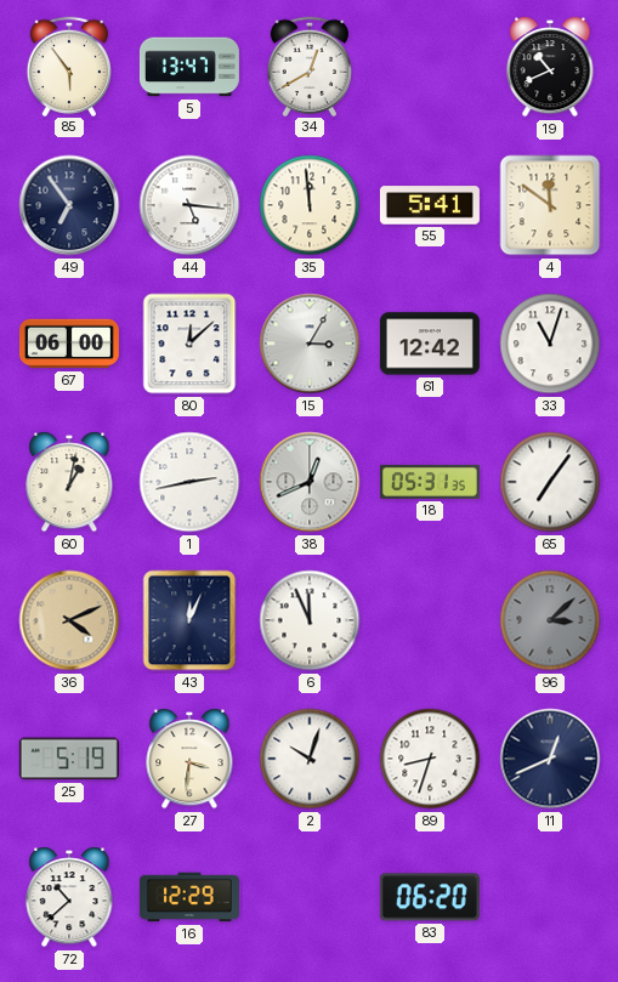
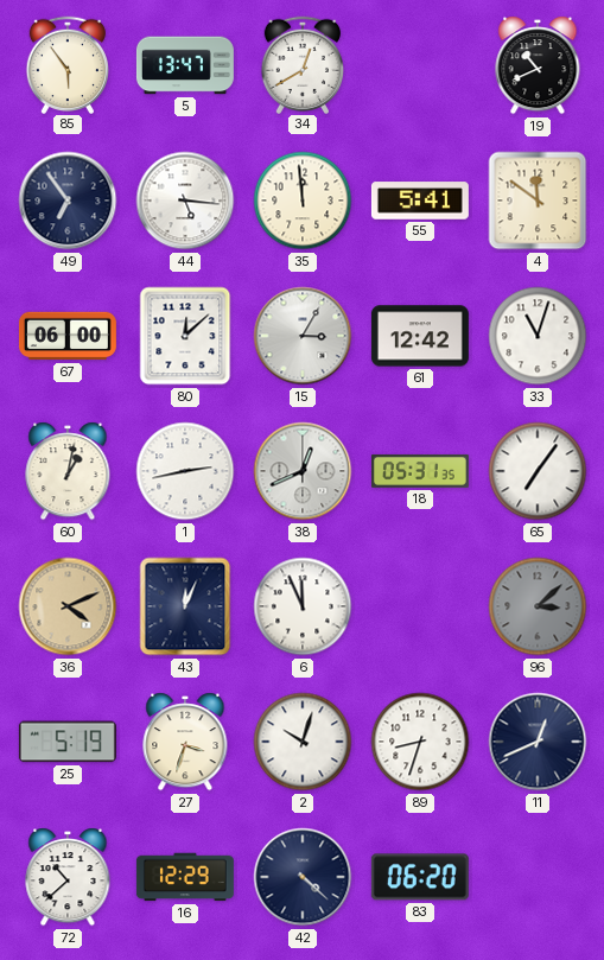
27: 3:31 -> 3:33 (185, 742)
42: none -> 4:22 (303, 877)
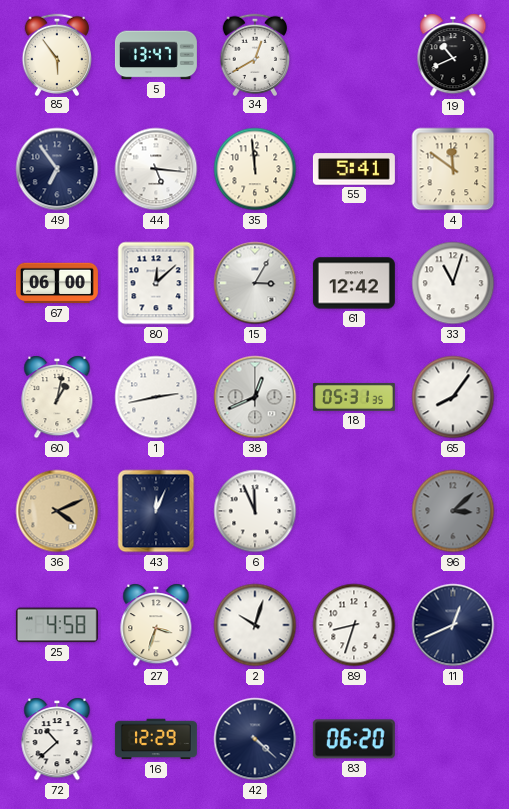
65: 7:06 -> 8:06 (453, 397)
25: 5:19 -> 4:58 (57, 625)
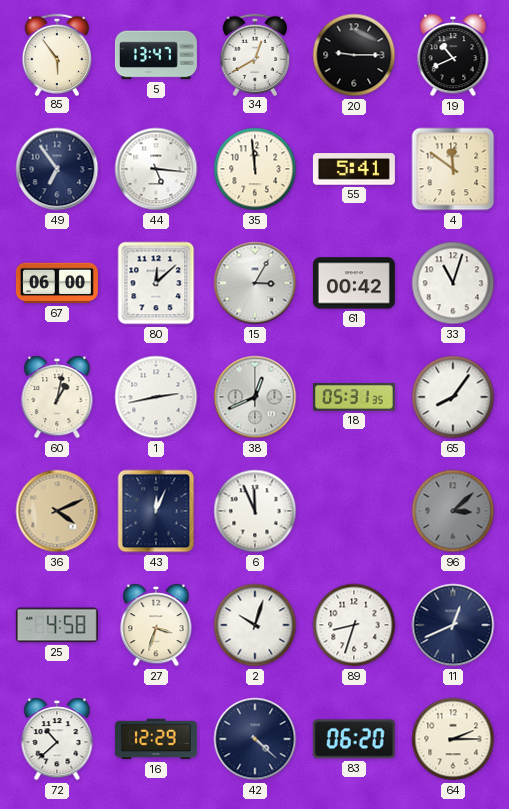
20: none -> 9:15 (354, 55)
61: 12:42 -> 00:42 (354, 283)
64: none -> 2:15 (453, 739)
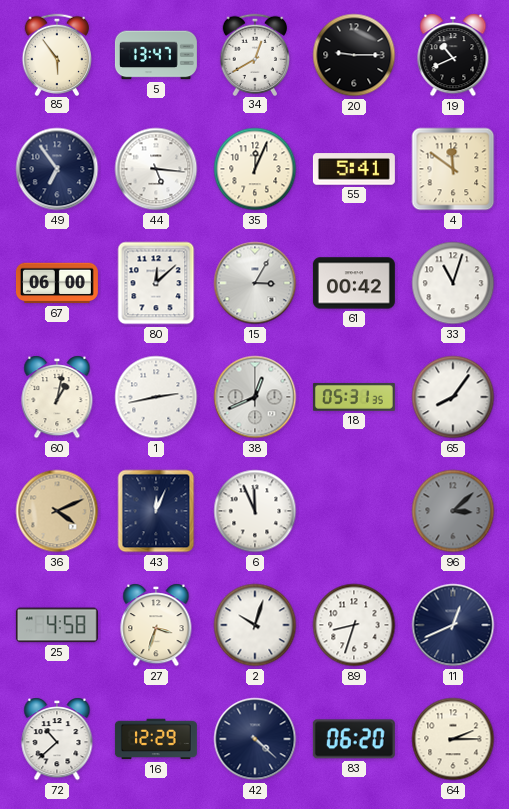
35: 11:59 -> 12:04 (255, 169)
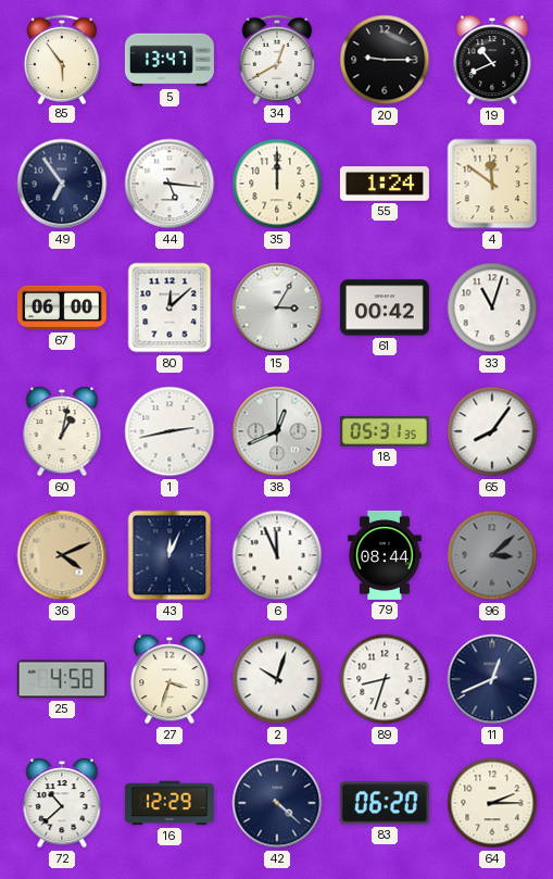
35: 12:04 -> 12:00 (277, 184)
55: 5:41 -> 1:24 (385, 184)
79: none -> 08:44 (386, 555)
